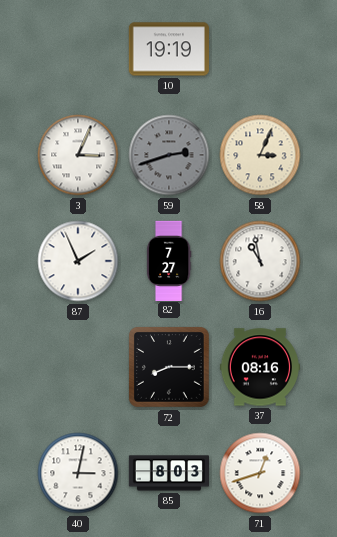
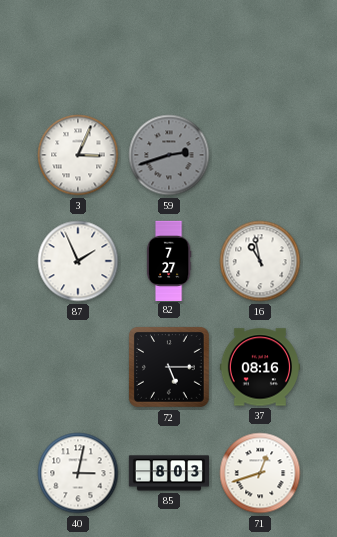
10: 19:19 -> none (169, 49)
58: 3:04 -> none (260, 155)
72: 8:15 -> 5:15 (170, 368)
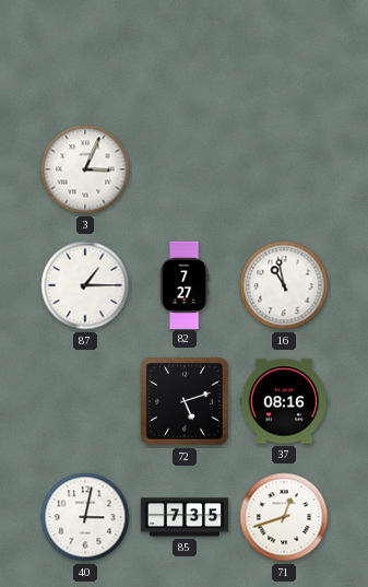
59: 2:42 -> none (169, 155)
87: 1:56 -> 1:15 (85, 285)
72: 5:15 -> 5:12 (186, 402)
85: 8:03 -> 7:35 (183, 517)
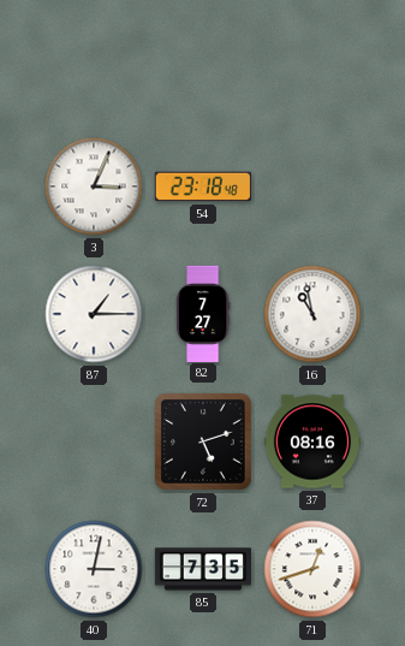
54: none -> 23:18 (203, 186)
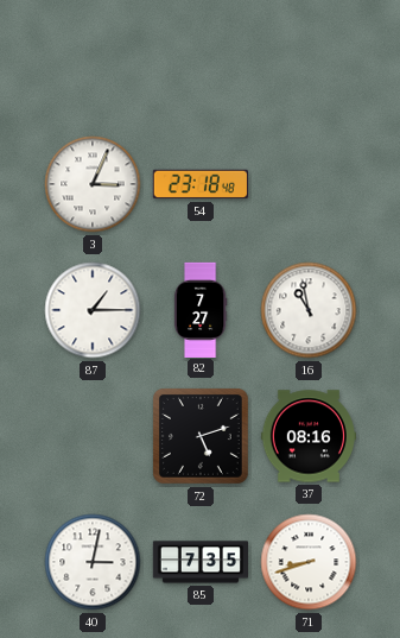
71: 12:42 -> 8:42 (309, 562)
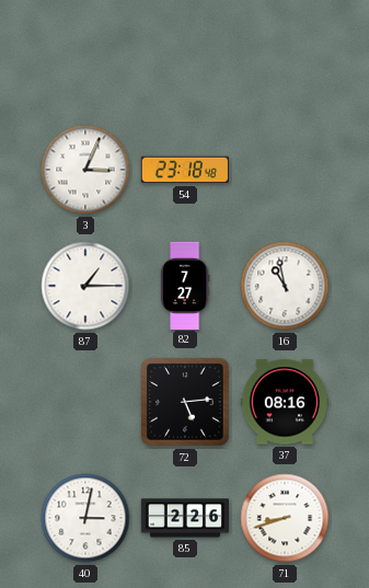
72: 5:12 -> 5:14 (186, 403)
85: 7:35 -> 2:26 (184, 518)
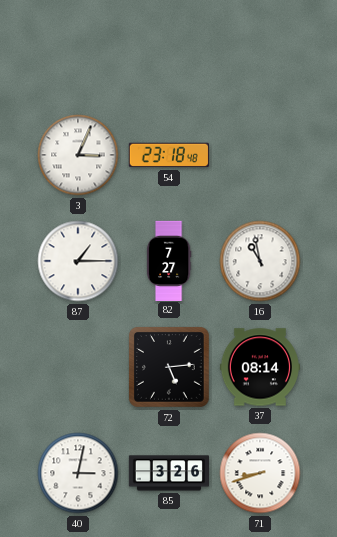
37: 08:16 -> 08:14 (259, 367)
85: 2:26 -> 3:26 (168, 473)
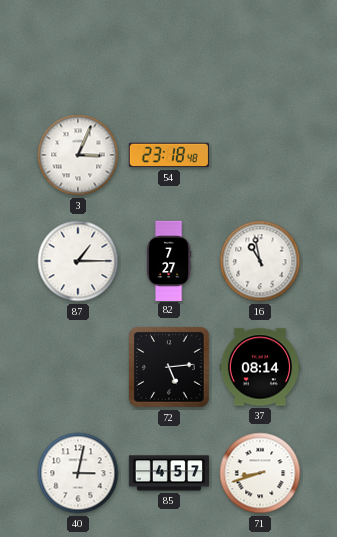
85: 3:26 -> 4:57 (168, 473)
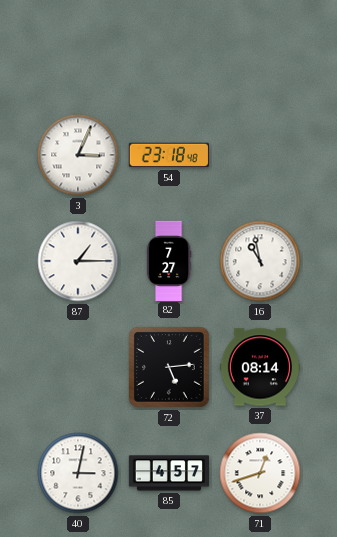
71: 8:42 -> 12:42 (260, 473)
